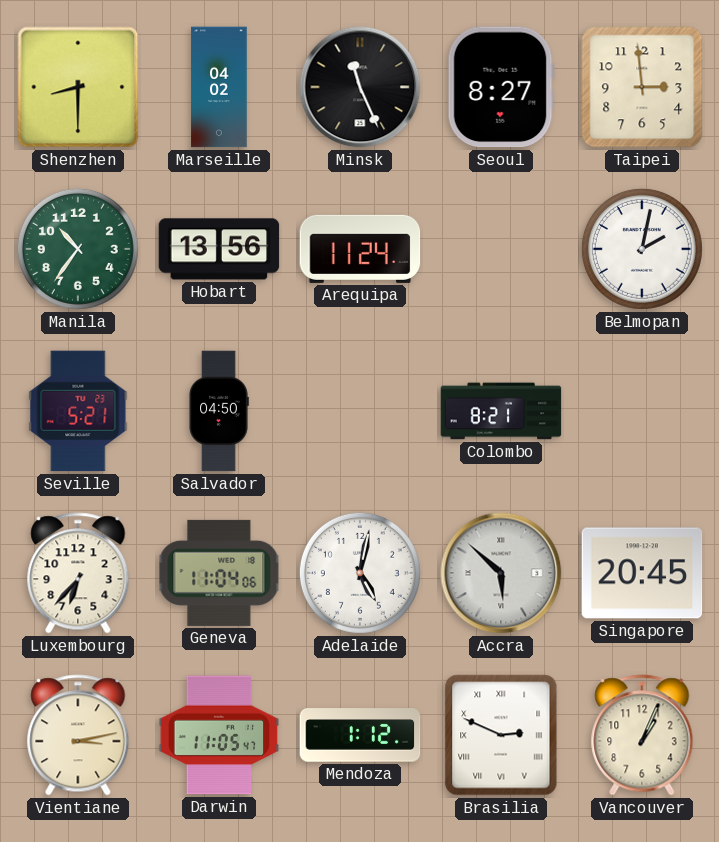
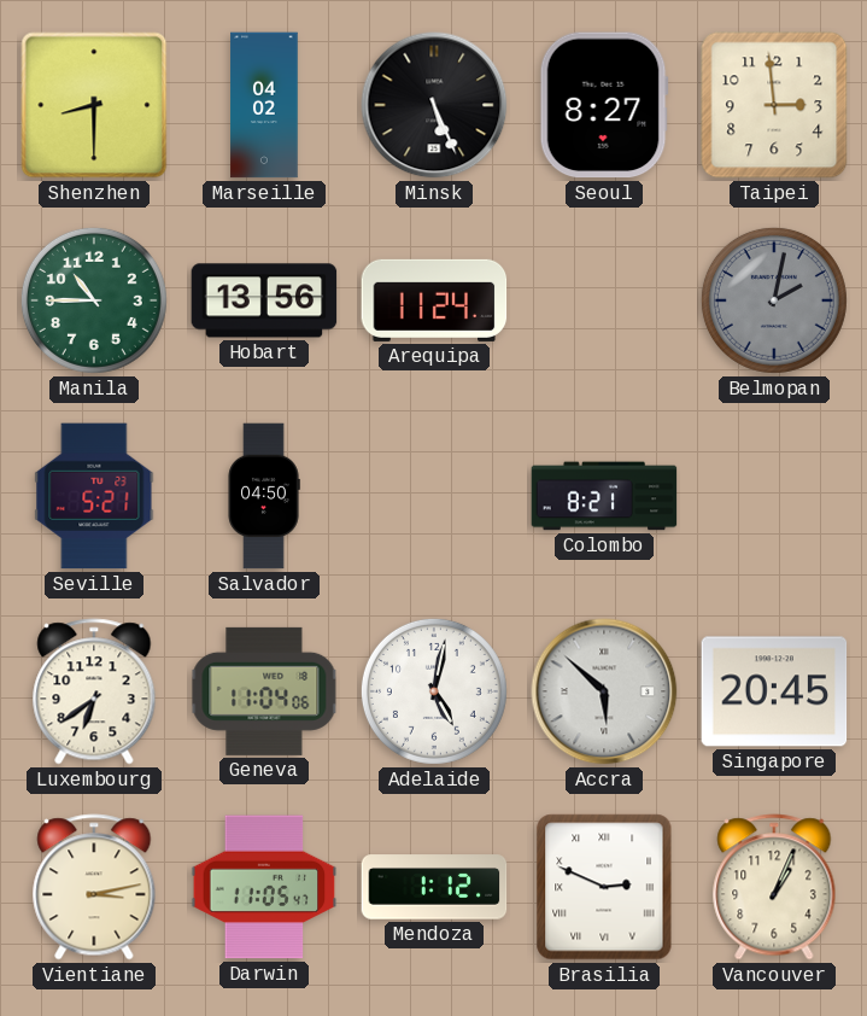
Minsk: 11:26 -> 5:26 (434, 105)
Manila: 10:36 -> 10:45 (94, 300)
Belmopan dial: white -> grey (774, 300)
Luxembourg: 6:37 -> 6:39 (94, 691)
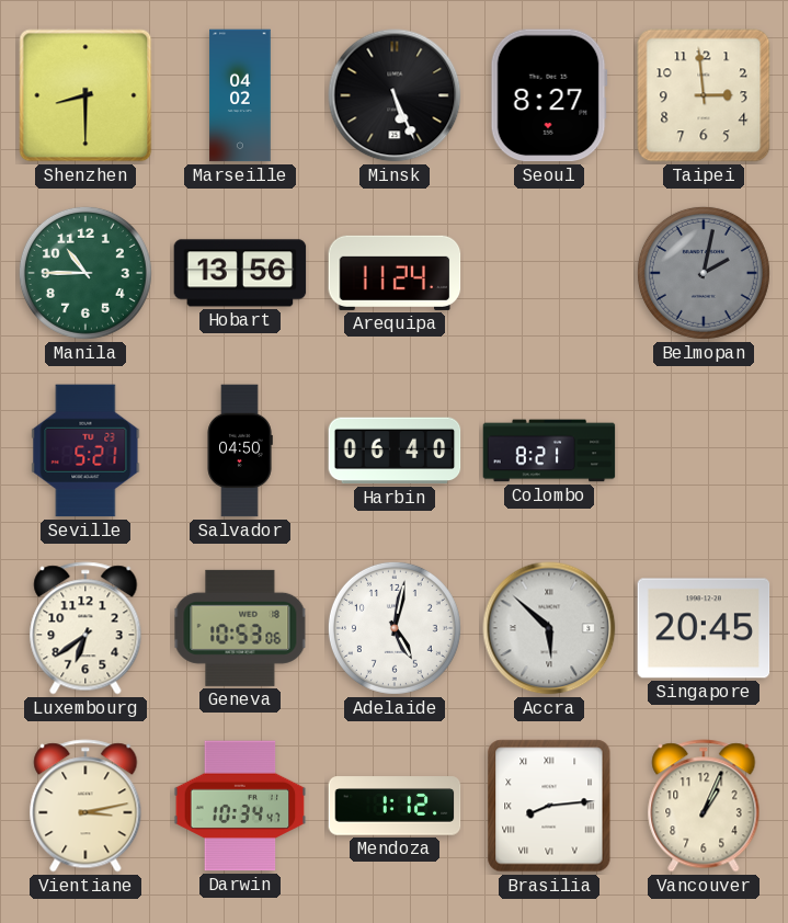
Harbin: none -> 06:40 (395, 451)
Geneva: 11:04 -> 10:53 (240, 628)
Darwin: 11:05 -> 10:34 (240, 806)
Brasilia: 2:49 -> 8:14 (549, 806)
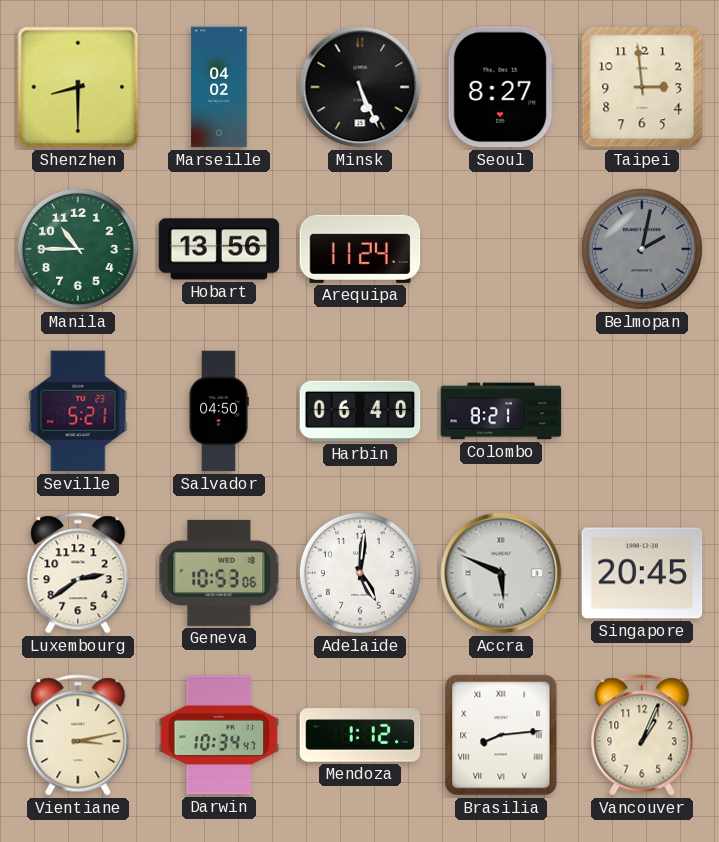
Luxembourg: 6:39 -> 2:39 (78, 573)
Adelaide: 5:02 -> 5:01 (360, 573)
Accra: 5:52 -> 5:49 (501, 573)
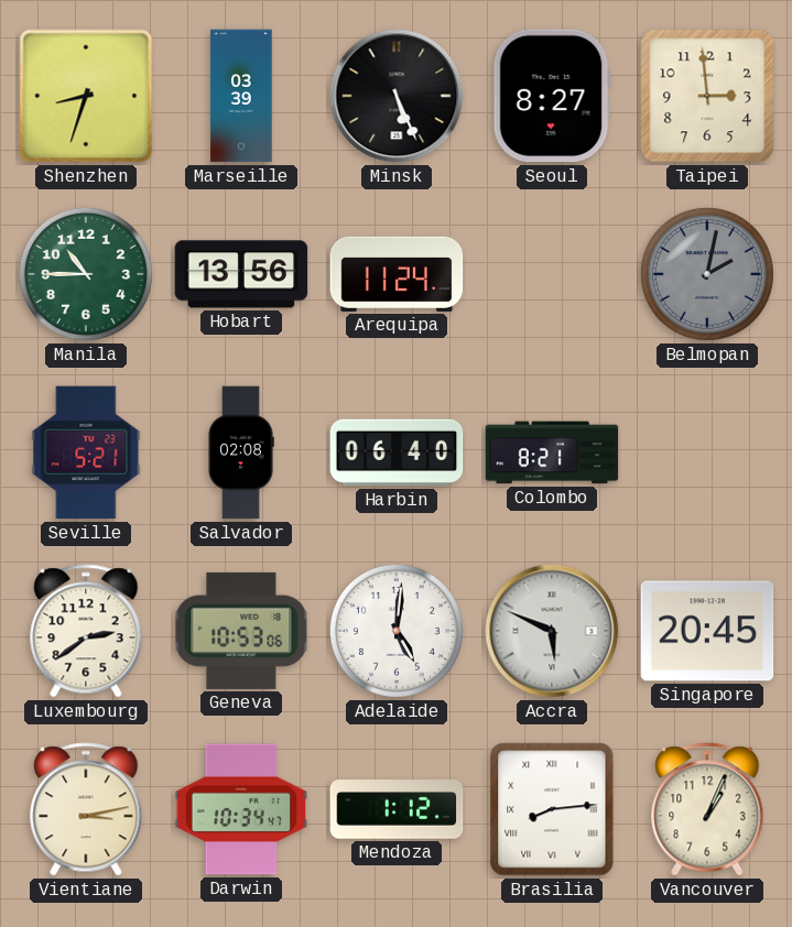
Shenzhen: 8:30 -> 8:33 (86, 96)
Marseille: 04:02 -> 03:39 (241, 96)
Salvador: 04:50 -> 02:08 (241, 452)
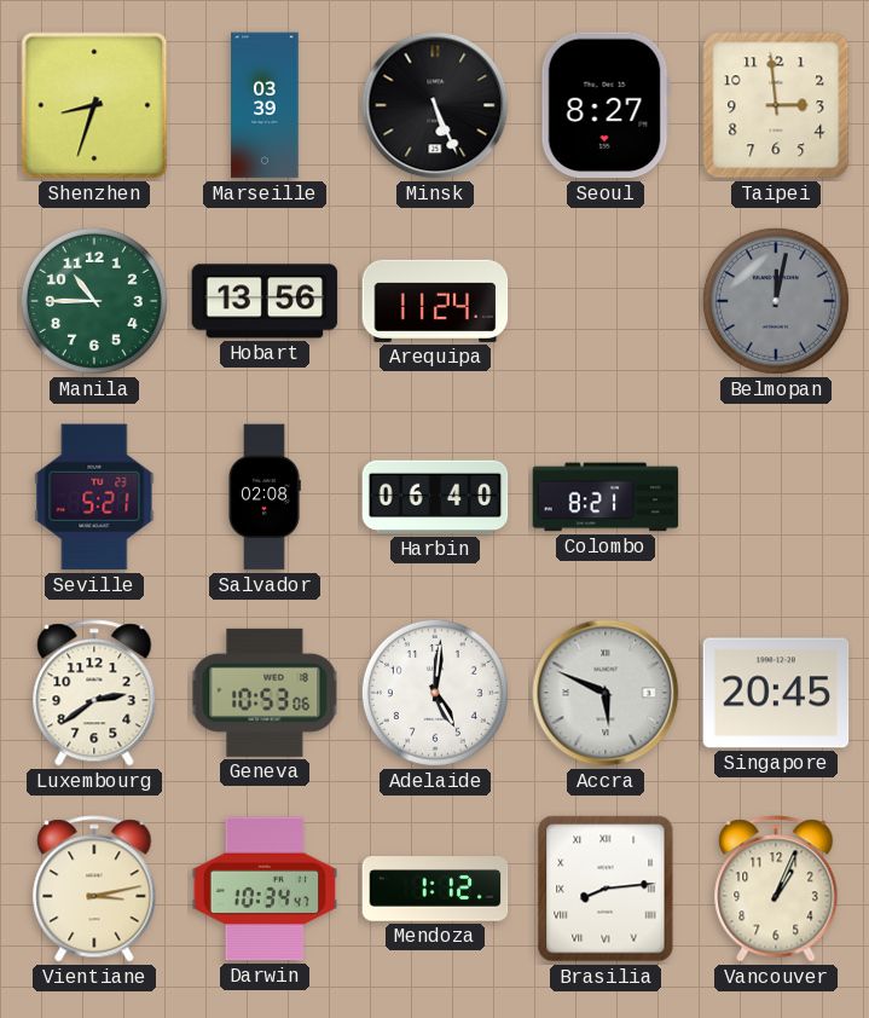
Belmopan: 2:02 -> 12:02 (776, 301)
